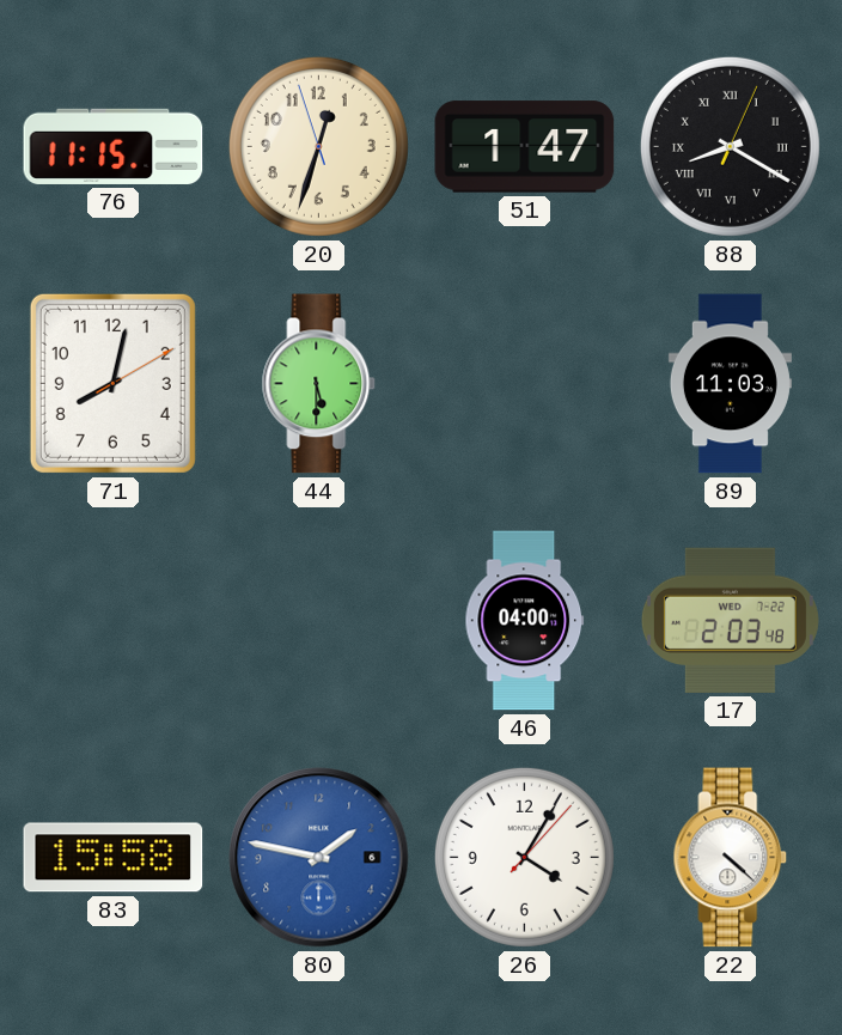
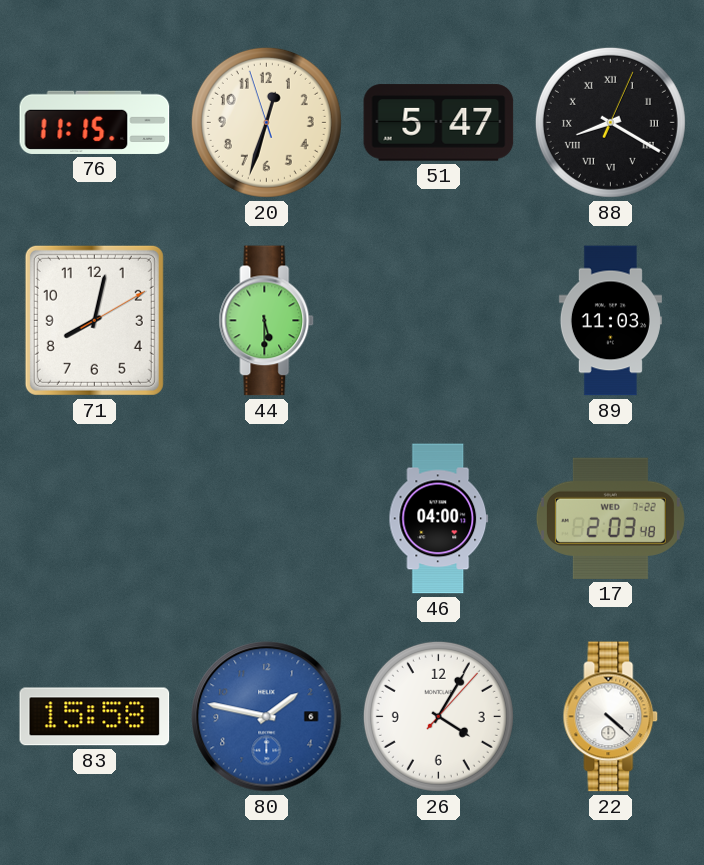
51: 1:47 -> 5:47 (439, 123)
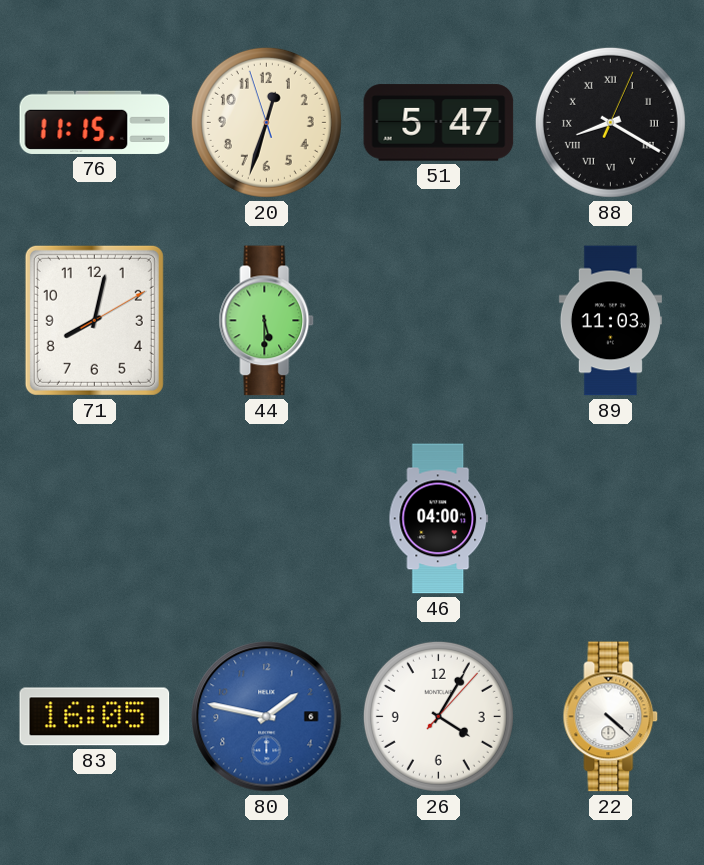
17: 2:03 -> none (610, 518)
83: 15:58 -> 16:05 (95, 717)
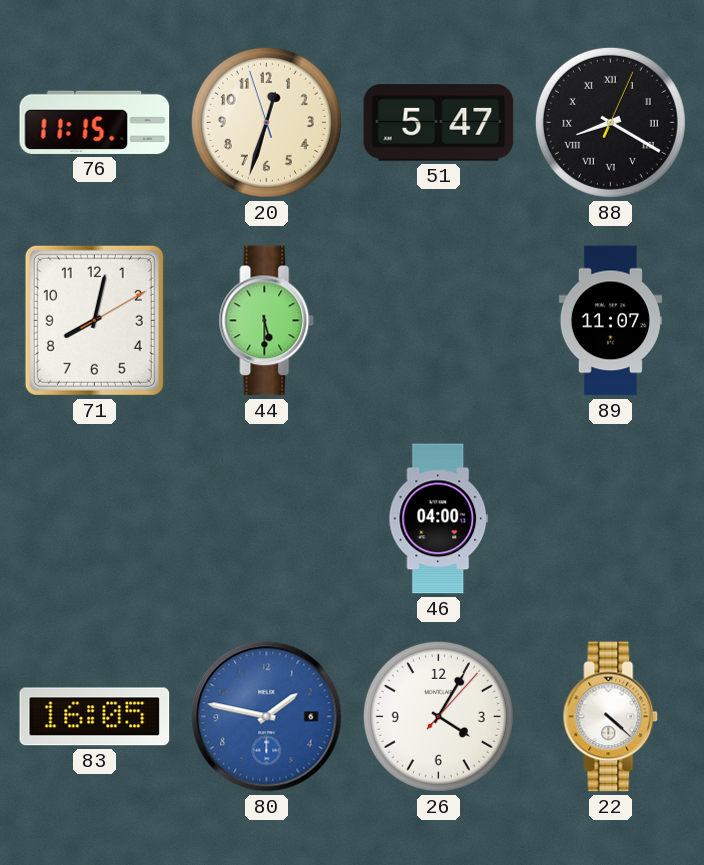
89: 11:03 -> 11:07 (610, 321)
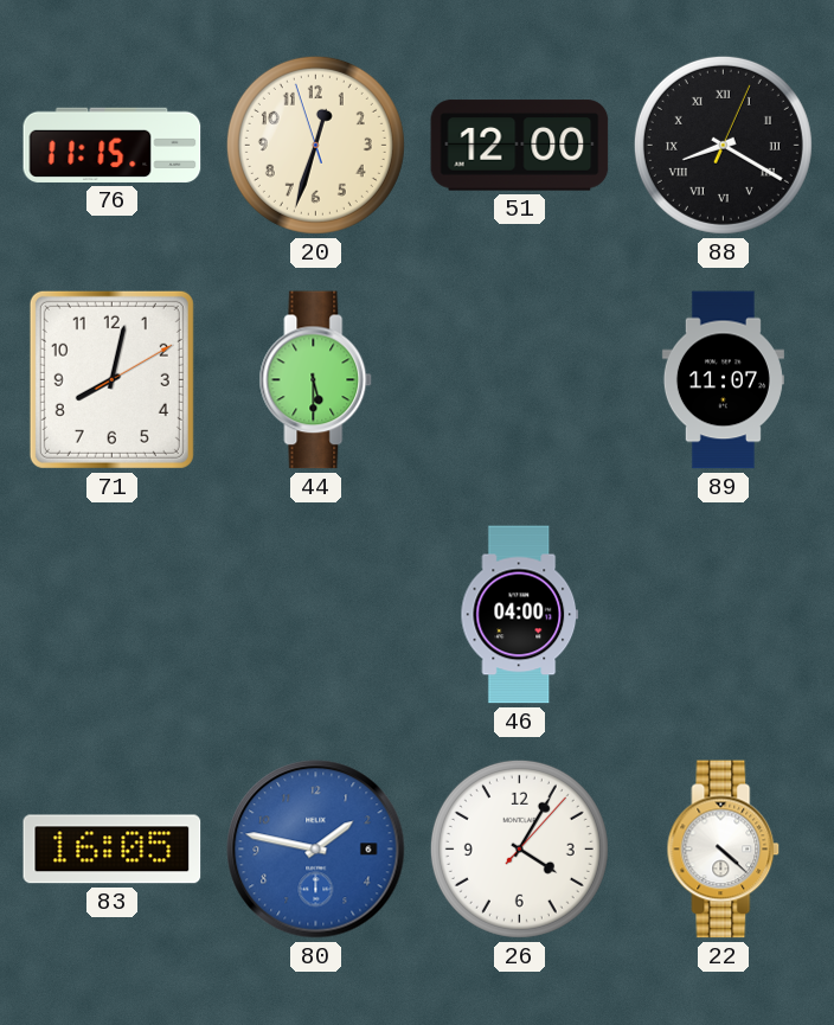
51: 5:47 -> 12:00 (520, 146)
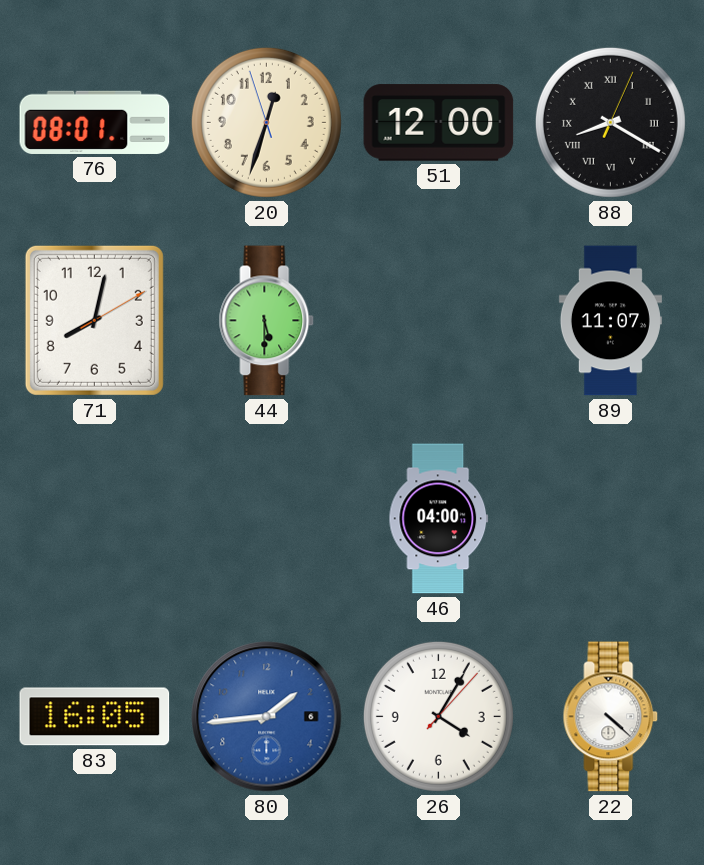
76: 11:15 -> 08:01 (95, 122)
80: 1:47 -> 1:44 (267, 717)
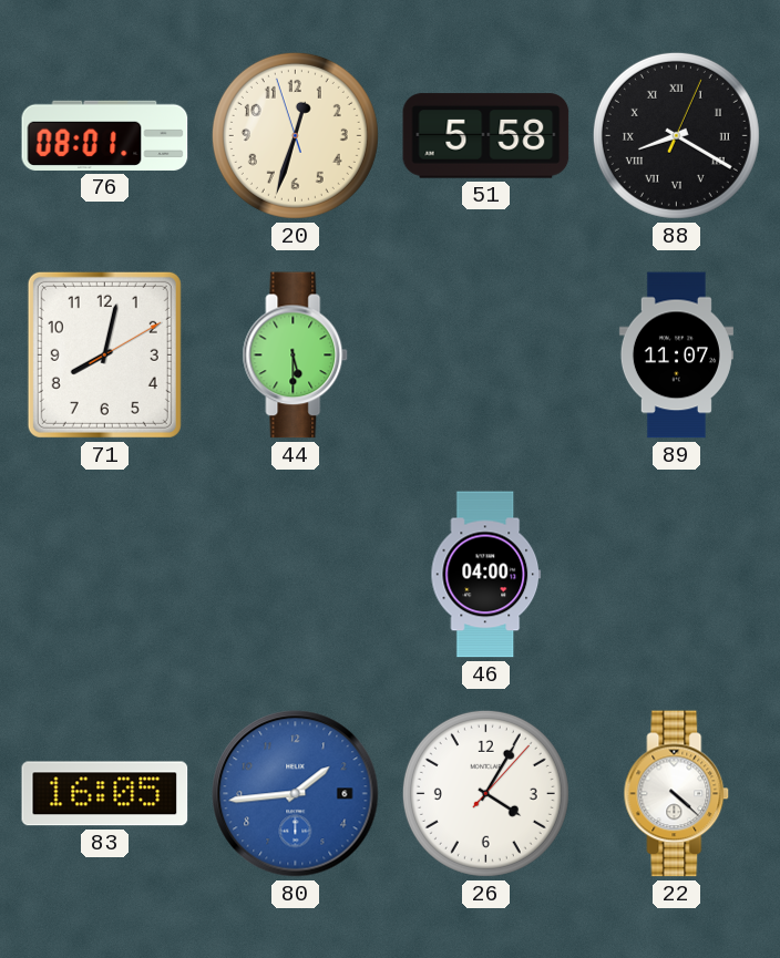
51: 12:00 -> 5:58 (486, 136)
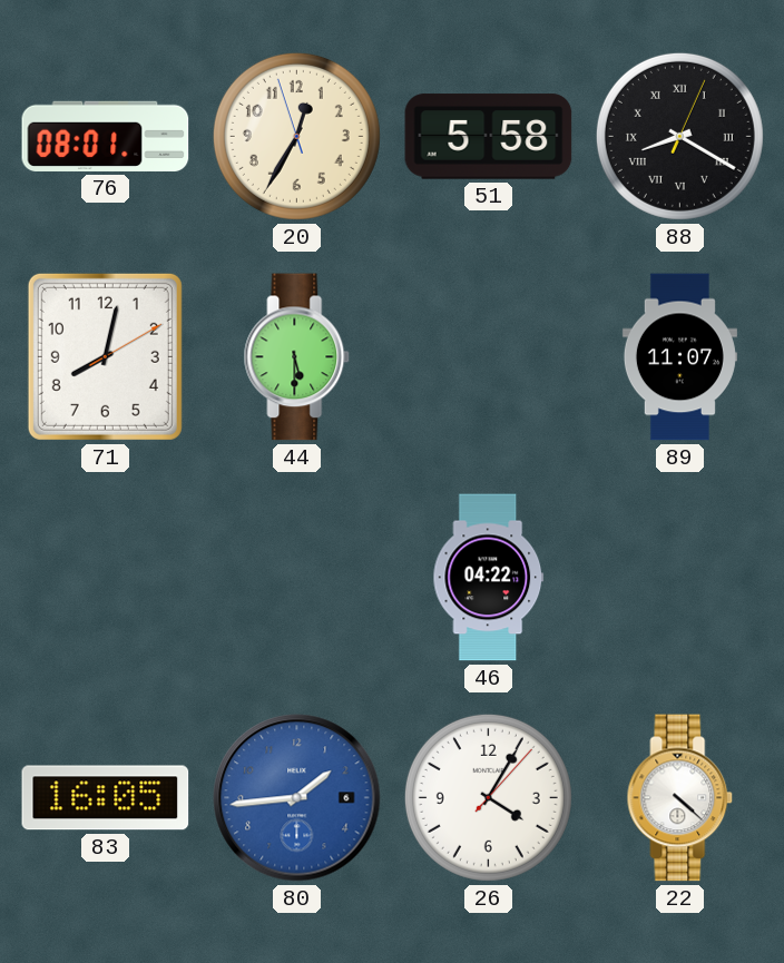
20: 12:32 -> 12:34 (296, 136)
46: 04:00 -> 04:22 (489, 578)
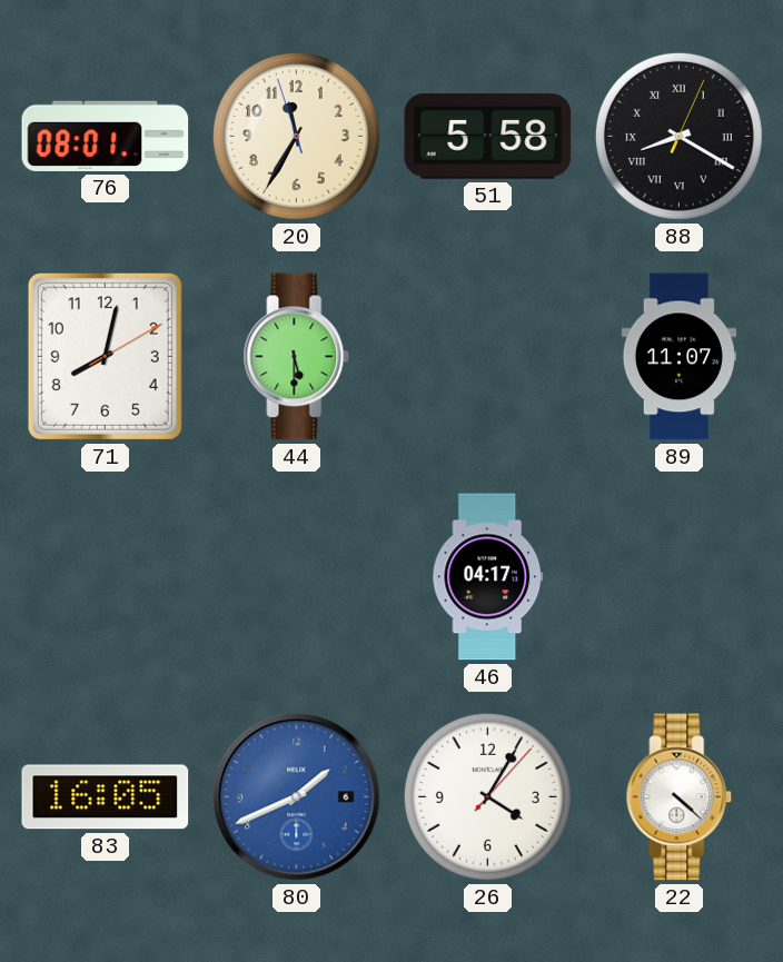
20: 12:34 -> 11:34 (296, 136)
46: 04:22 -> 04:17 (488, 577)
80: 1:44 -> 1:41 (297, 797)
